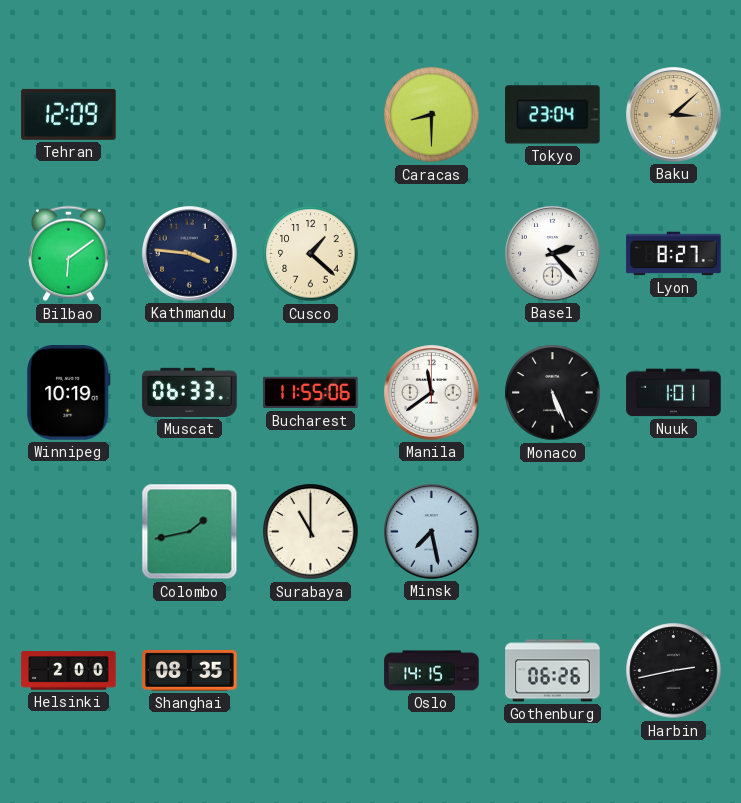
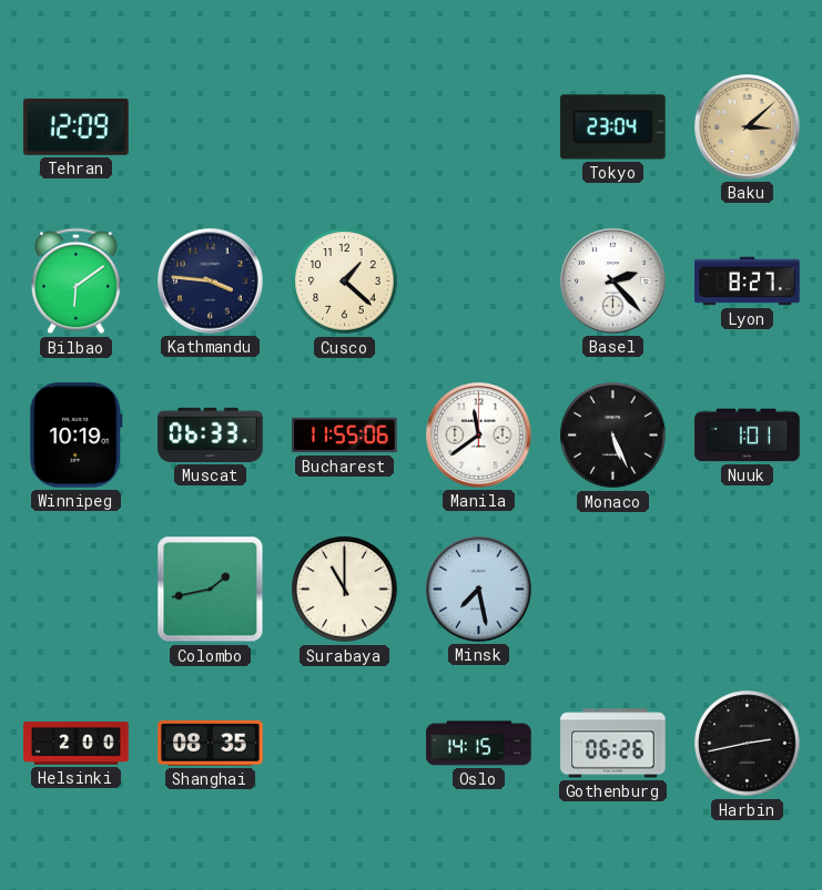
Caracas: 8:30 -> none (432, 115)
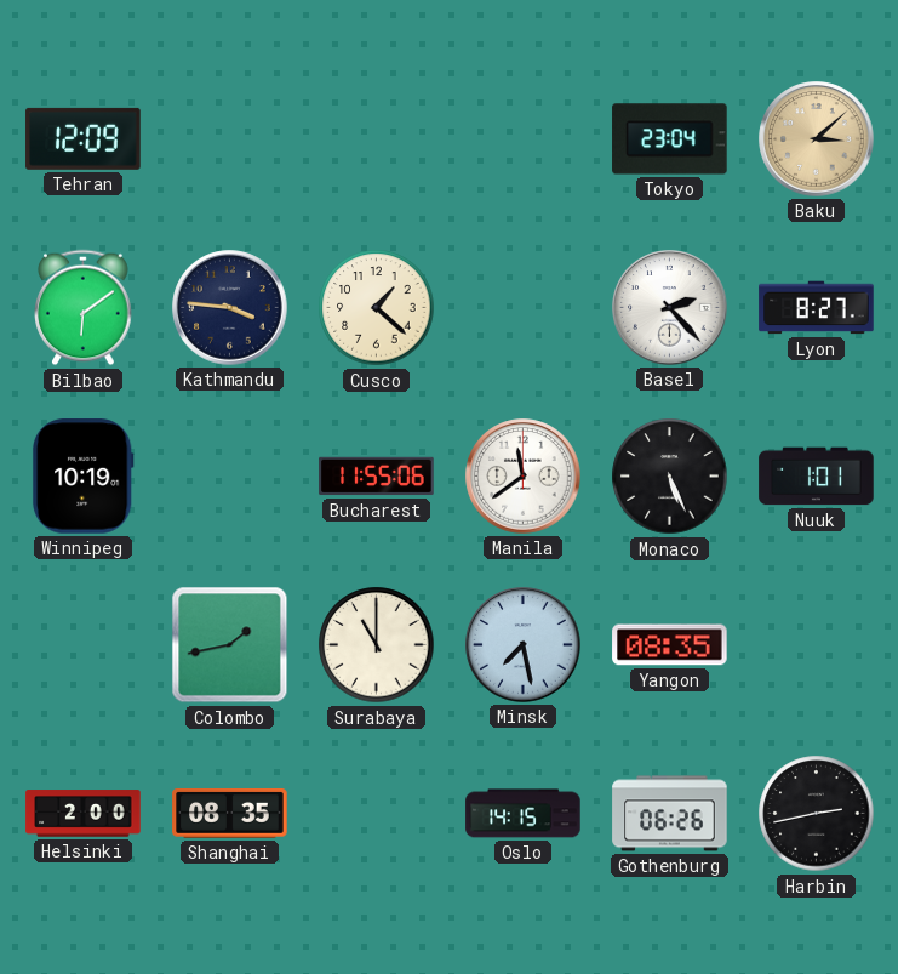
Muscat: 06:33 -> none (211, 434)
Yangon: none -> 08:35 (670, 645)
